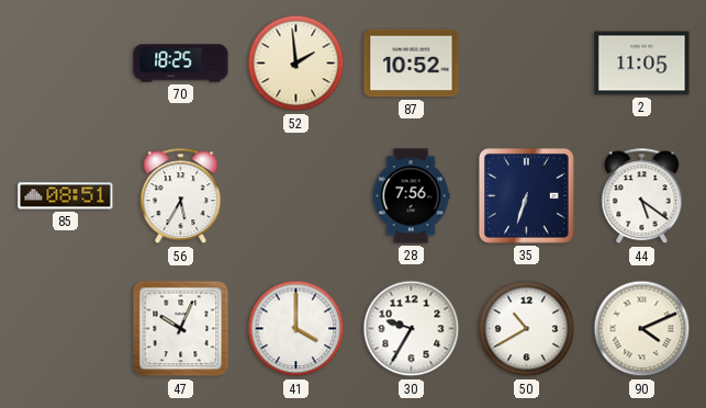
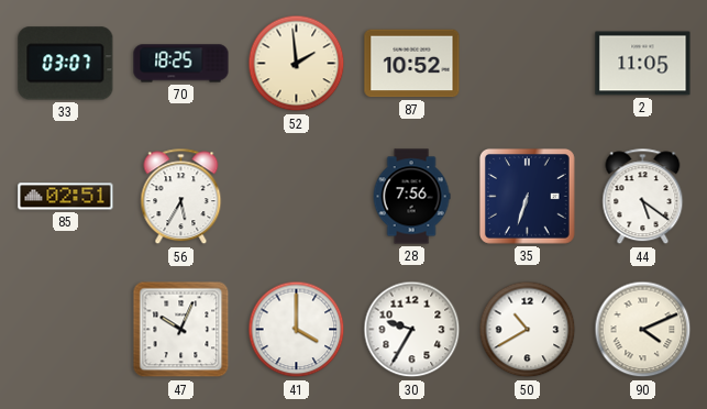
33: none -> 03:07 (66, 64)
85: 08:51 -> 02:51 (66, 197)
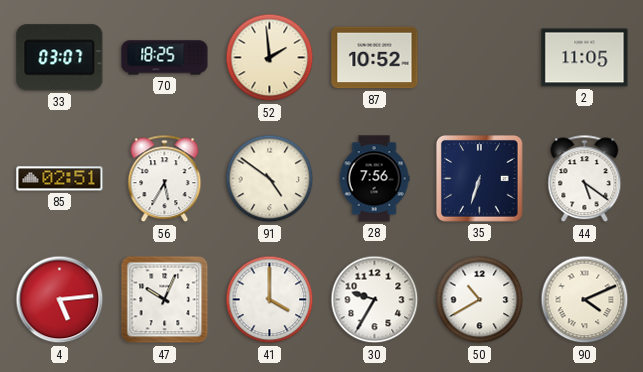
91: none -> 4:51 (270, 179)
4: none -> 5:14 (60, 300)
